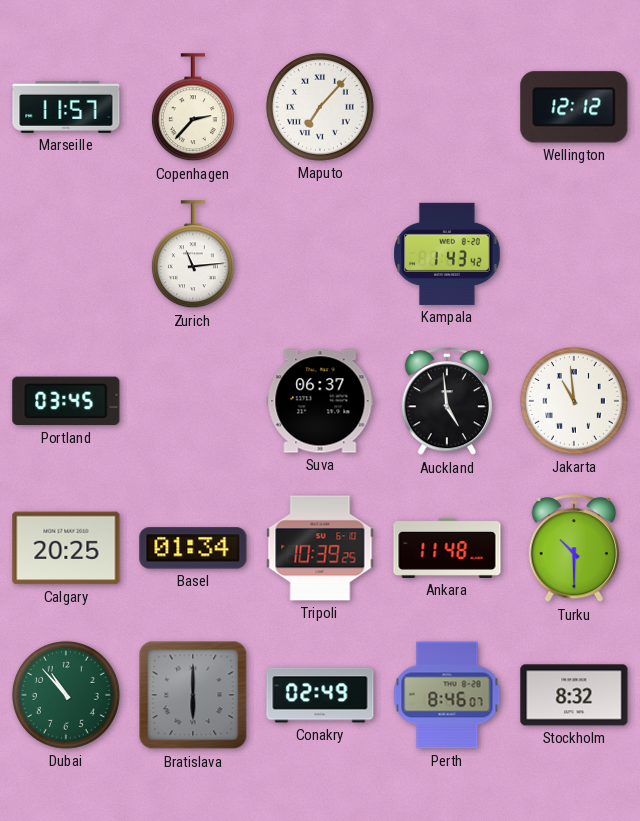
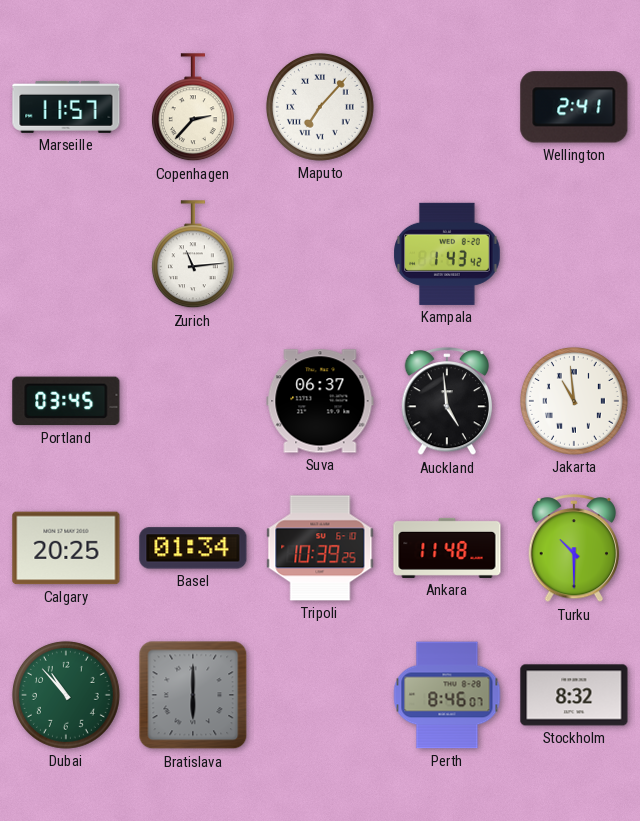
Wellington: 12:12 -> 2:41 (574, 107)
Conakry: 02:49 -> none (320, 695)
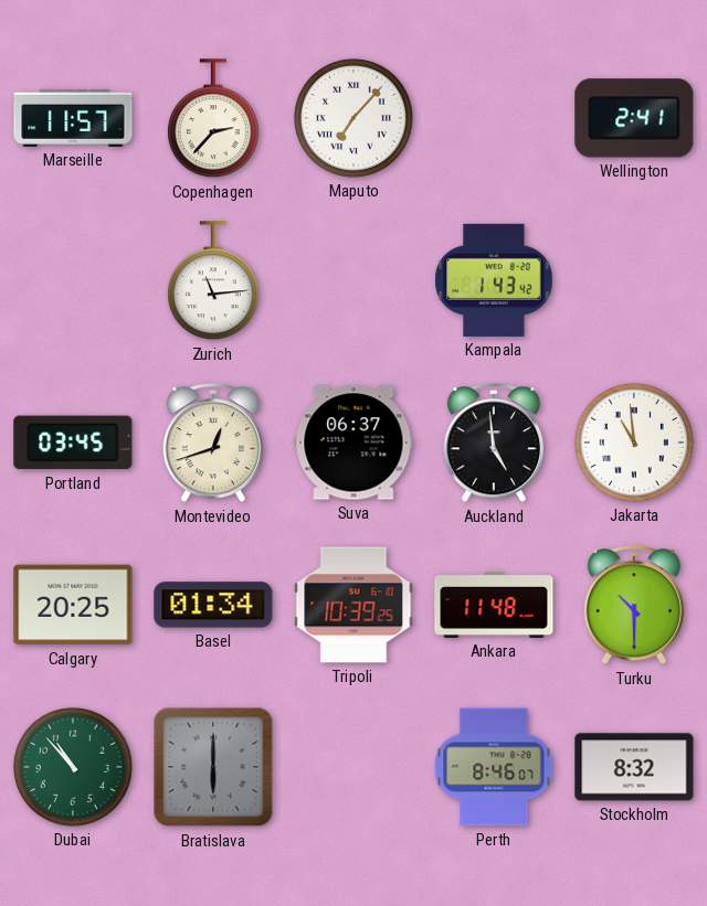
Montevideo: none -> 12:42 (213, 444)
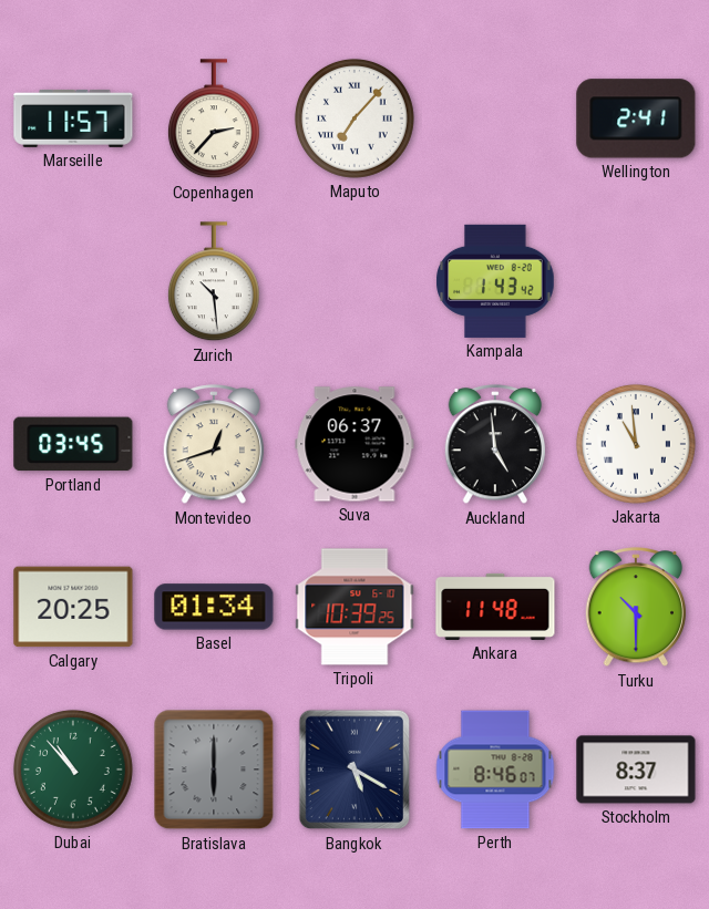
Zurich: 11:14 -> 10:29 (214, 282)
Bangkok: none -> 5:20 (354, 769)
Stockholm: 8:32 -> 8:37 (636, 769)
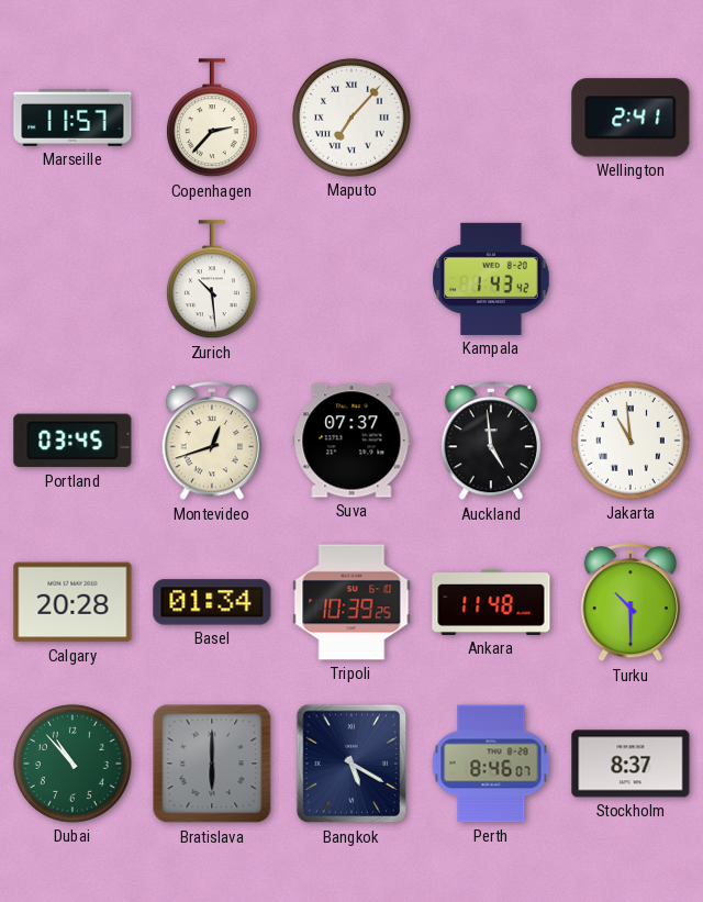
Suva: 06:37 -> 07:37 (351, 441)
Calgary: 20:25 -> 20:28 (72, 602)
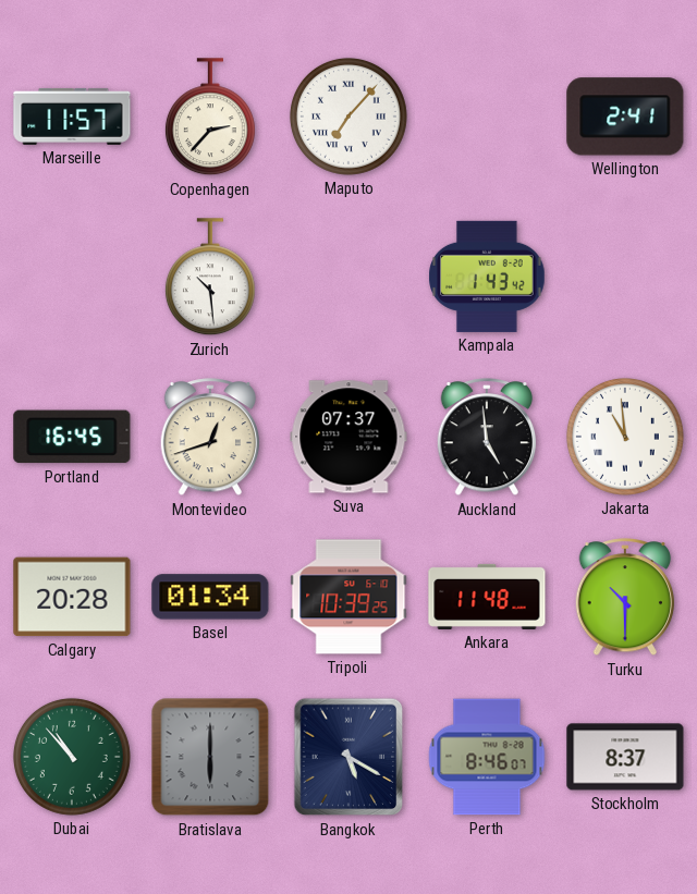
Portland: 03:45 -> 16:45 (72, 437)
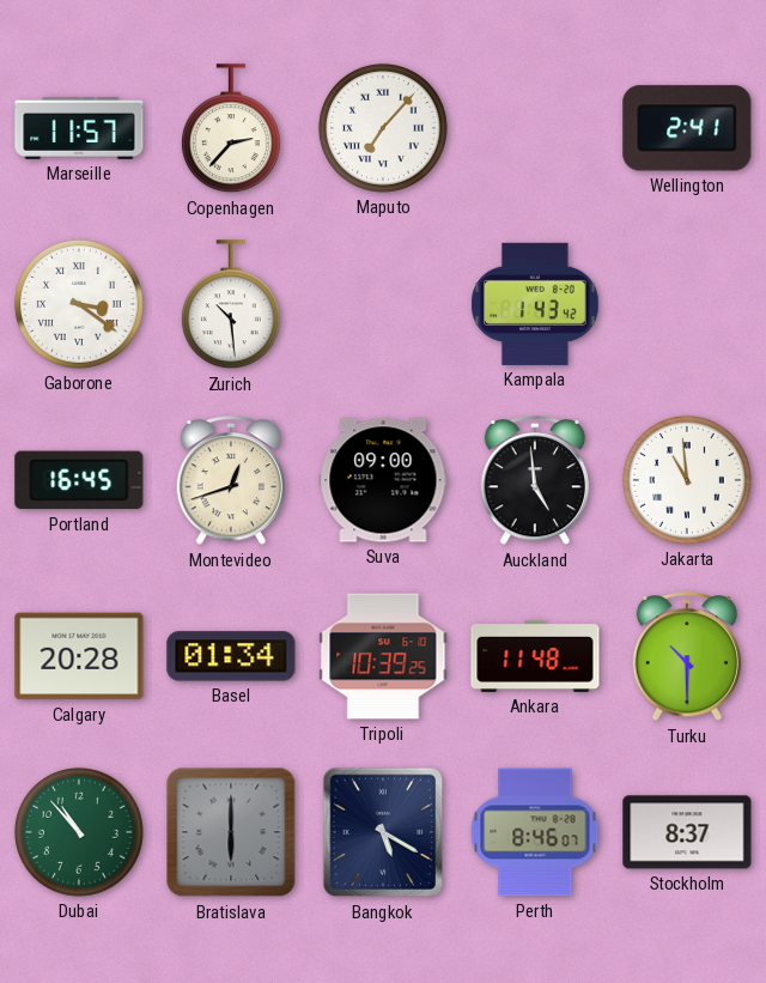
Gaborone: none -> 3:21 (79, 304)
Suva: 07:37 -> 09:00 (383, 480)
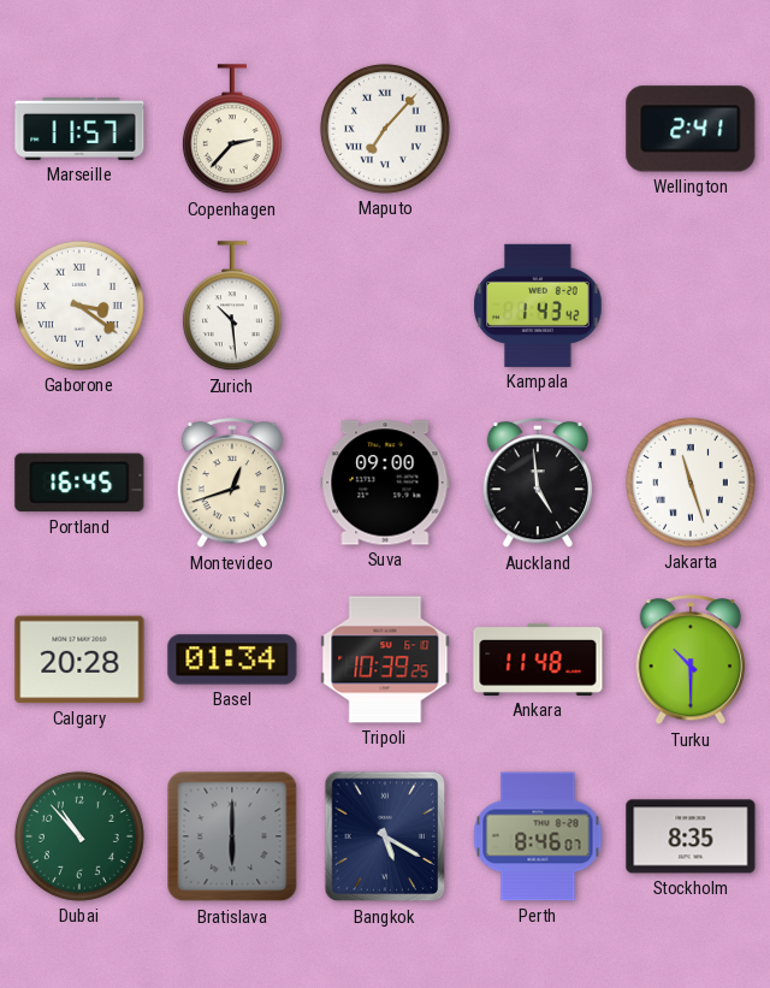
Jakarta: 10:59 -> 11:27 (691, 483)
Stockholm: 8:37 -> 8:35 (691, 836)
